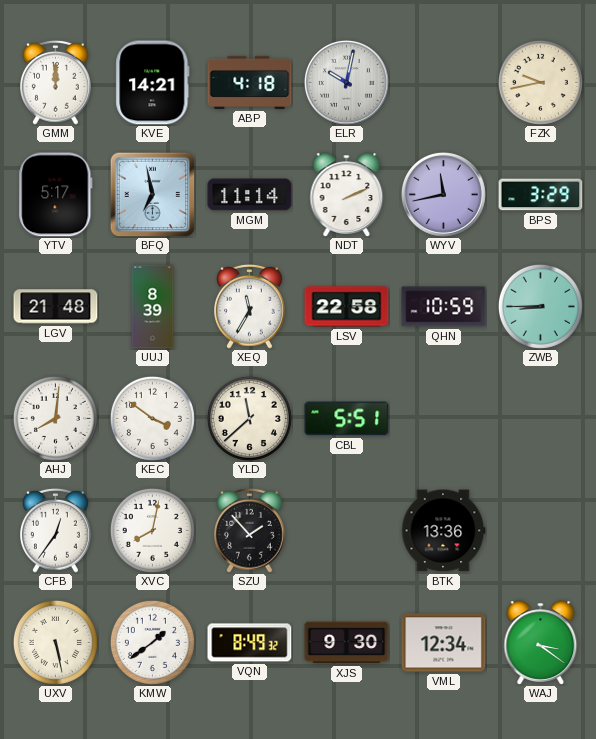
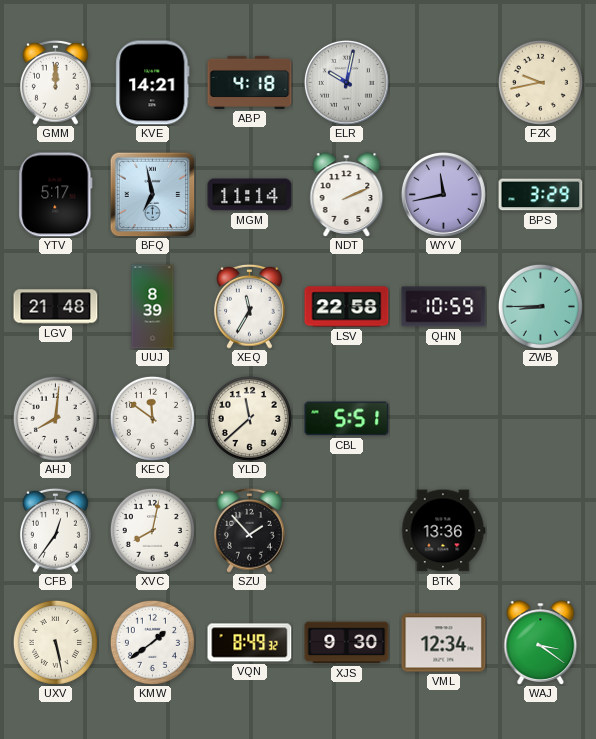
KEC: 3:51 -> 11:51 (152, 418)
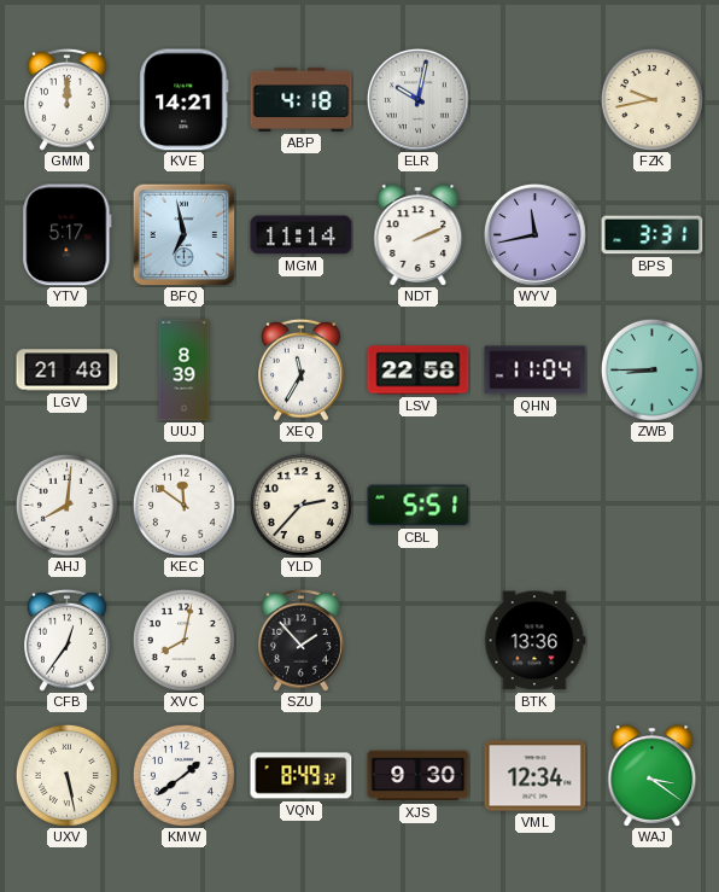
BPS: 3:29 -> 3:31 (653, 235)
QHN: 10:59 -> 11:04 (536, 371)
YLD: 11:38 -> 2:37 (300, 505)
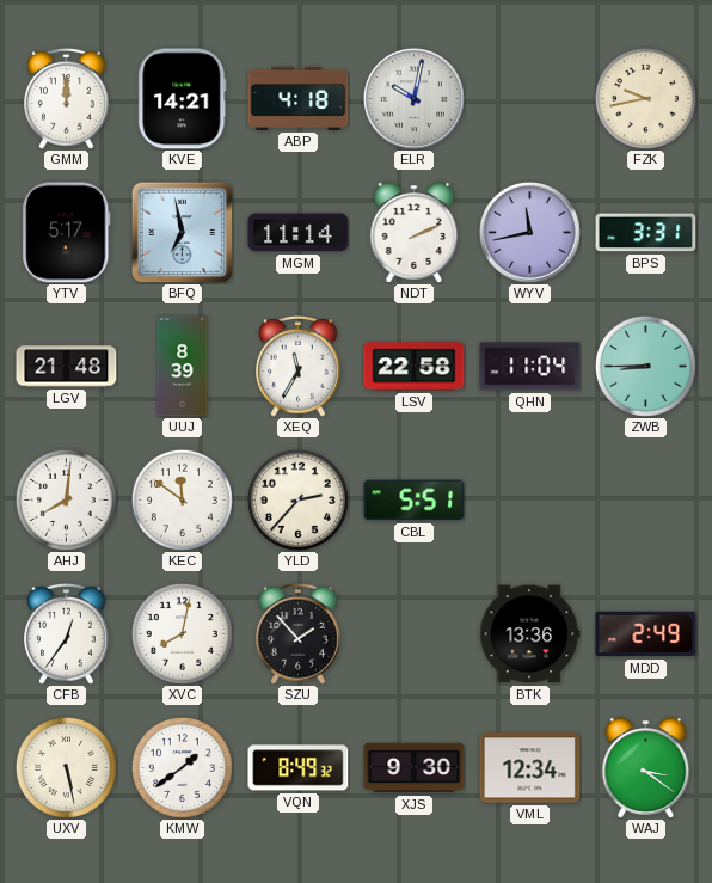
MDD: none -> 2:49 (646, 634)
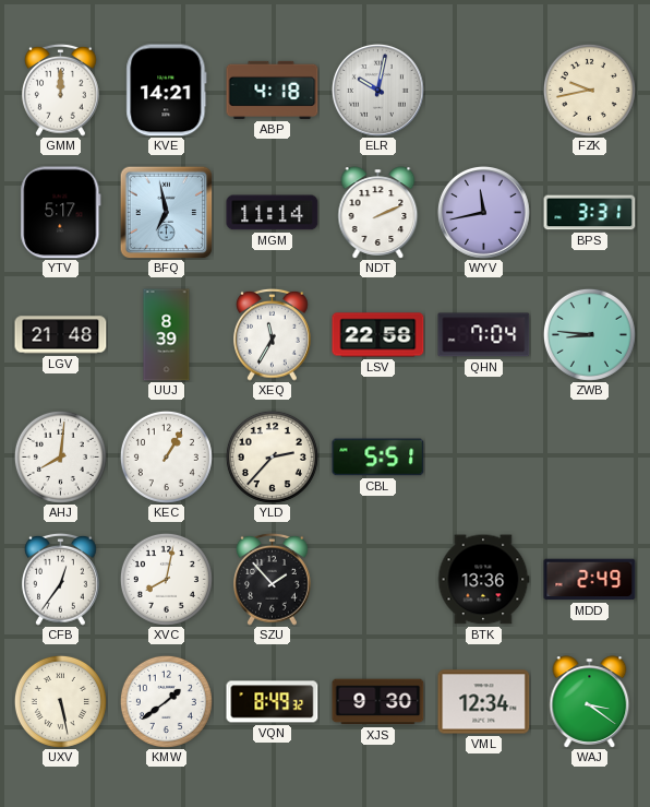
QHN: 11:04 -> 7:04 (484, 335)
ZWB: 8:45 -> 8:46 (589, 334)
KEC: 11:51 -> 1:05 (166, 456)
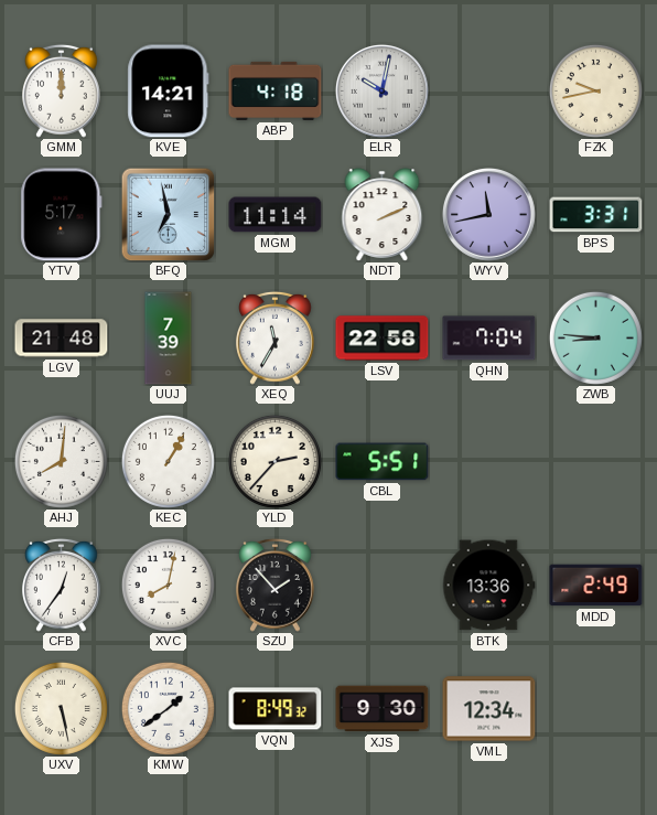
UUJ: 8:39 -> 7:39 (169, 339)
WAJ: 3:21 -> none (590, 702)
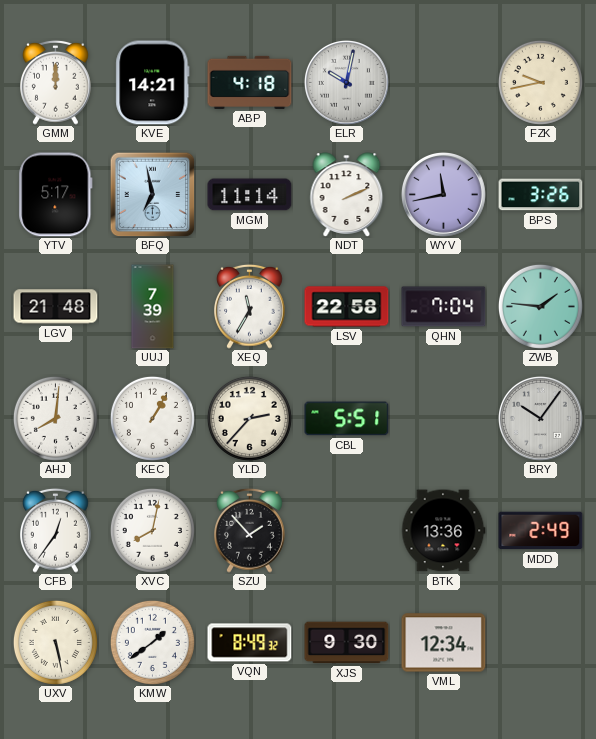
BPS: 3:31 -> 3:26 (541, 195)
ZWB: 8:46 -> 1:46 (540, 306)
BRY: none -> 10:06 (540, 418)
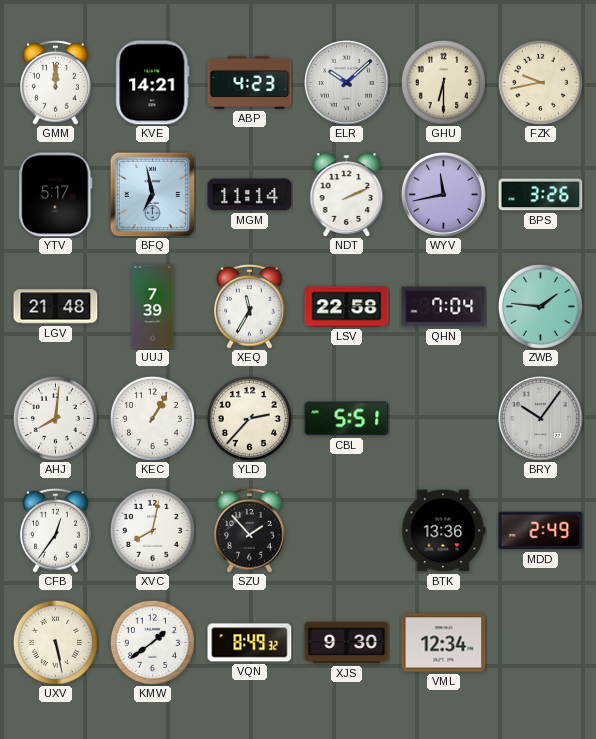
ABP: 4:18 -> 4:23 (250, 82)
ELR: 10:02 -> 10:08 (346, 82)
GHU: none -> 6:30 (443, 82)
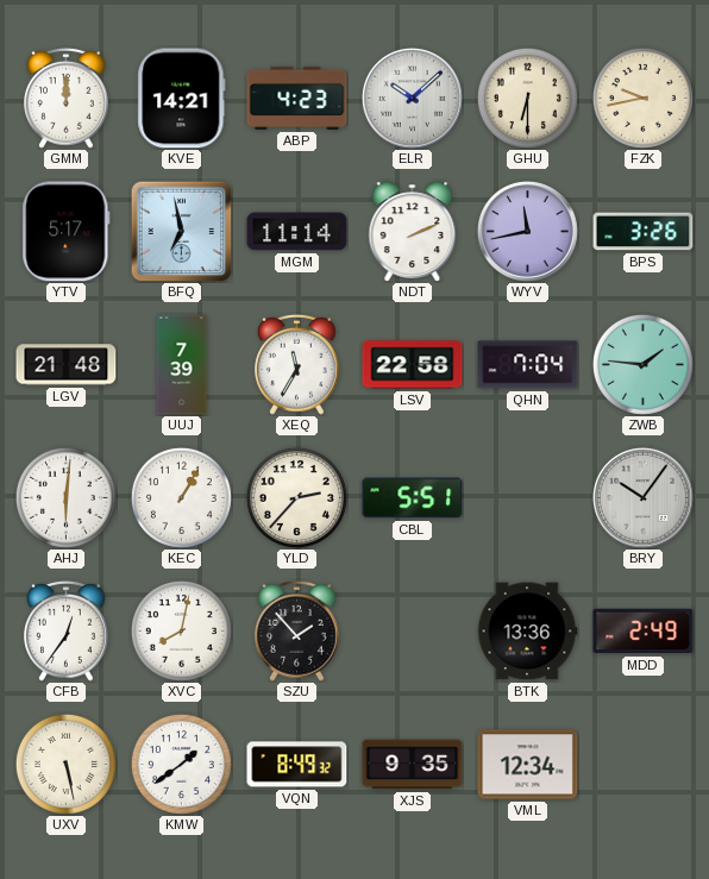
AHJ: 8:01 -> 6:01 (65, 497)
XJS: 9:30 -> 9:35 (413, 765)
